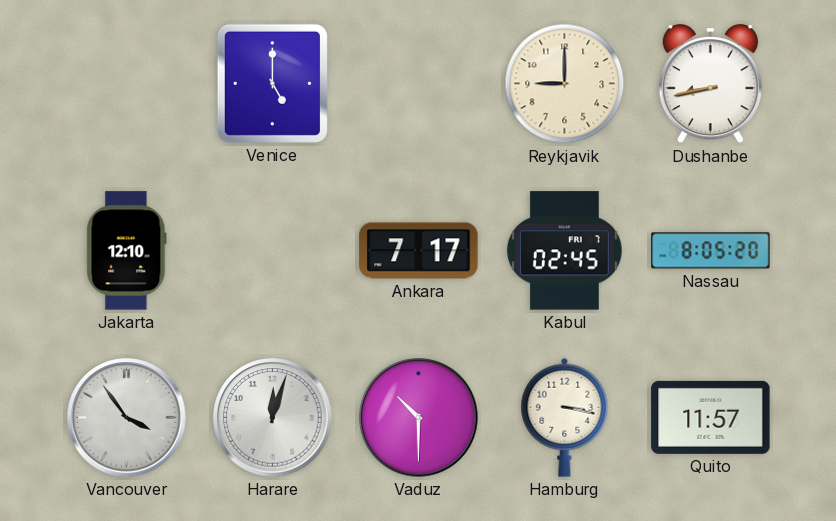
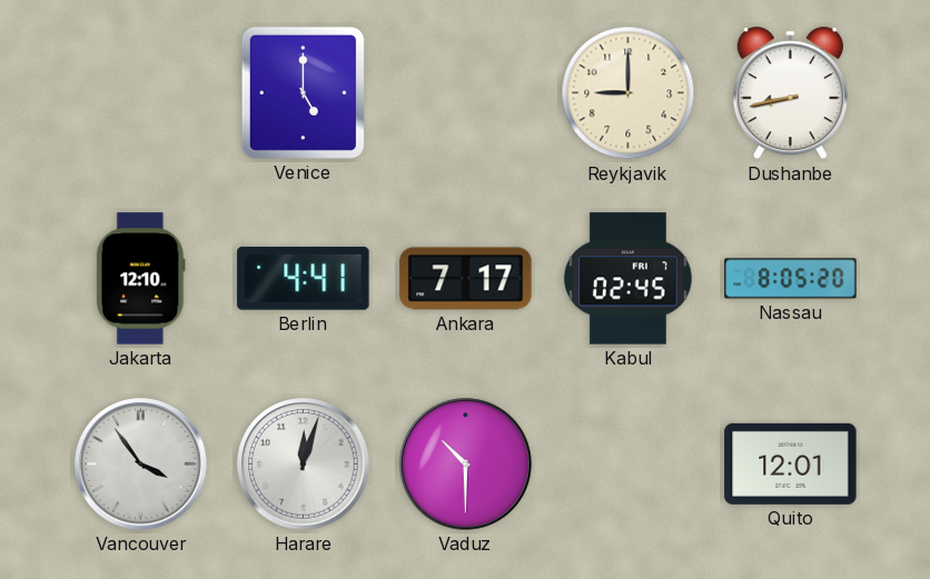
Berlin: none -> 4:41 (304, 278)
Hamburg: 3:17 -> none (565, 417)
Quito: 11:57 -> 12:01 (791, 463)
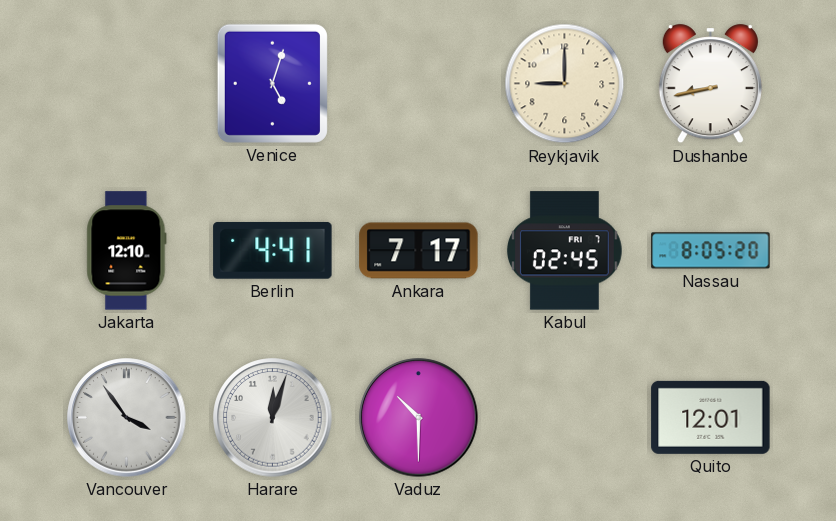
Venice: 5:00 -> 5:03 (272, 83)
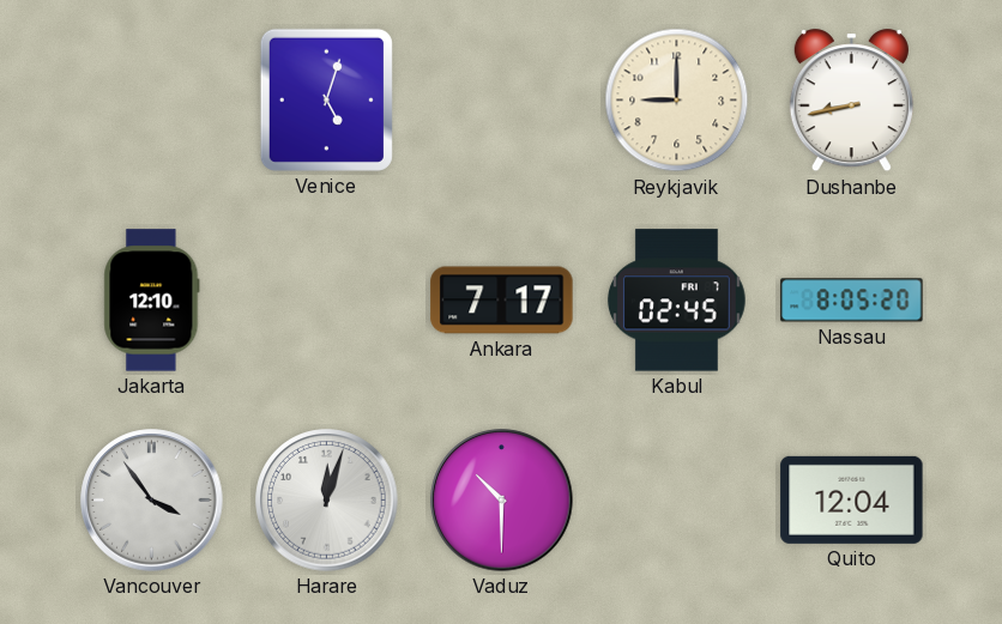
Berlin: 4:41 -> none (273, 250)
Quito: 12:01 -> 12:04 (852, 499)
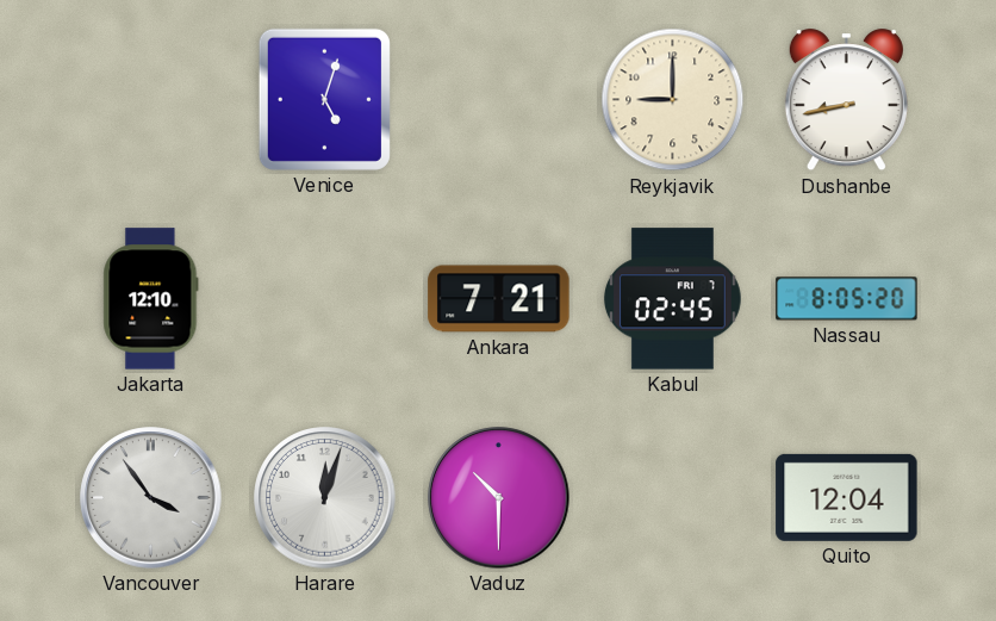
Ankara: 7:17 -> 7:21 (499, 299)
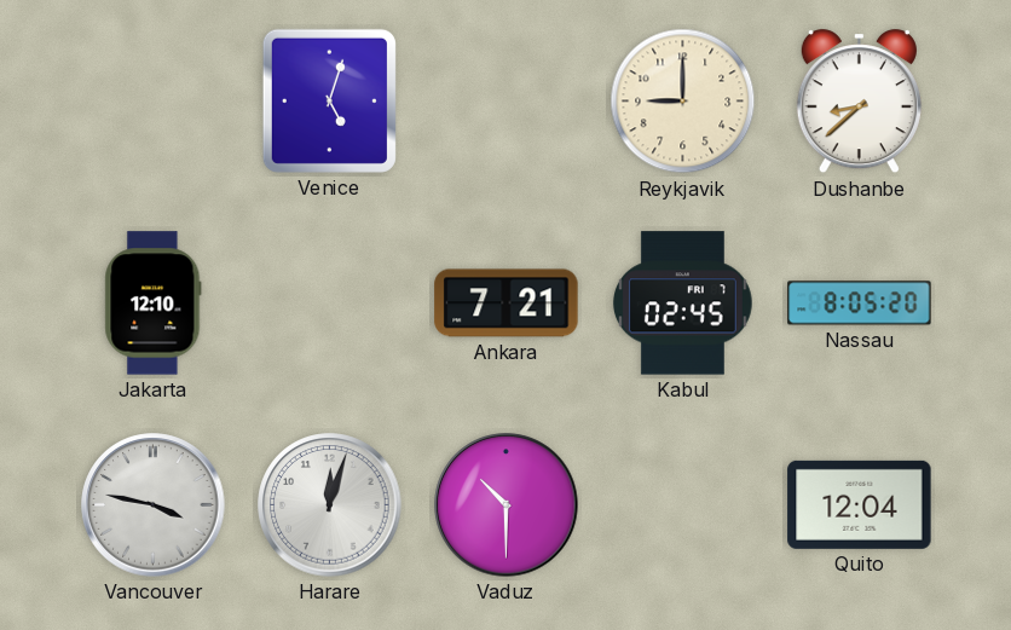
Dushanbe: 8:43 -> 8:38 (859, 102)
Vancouver: 3:54 -> 3:47 (154, 505)
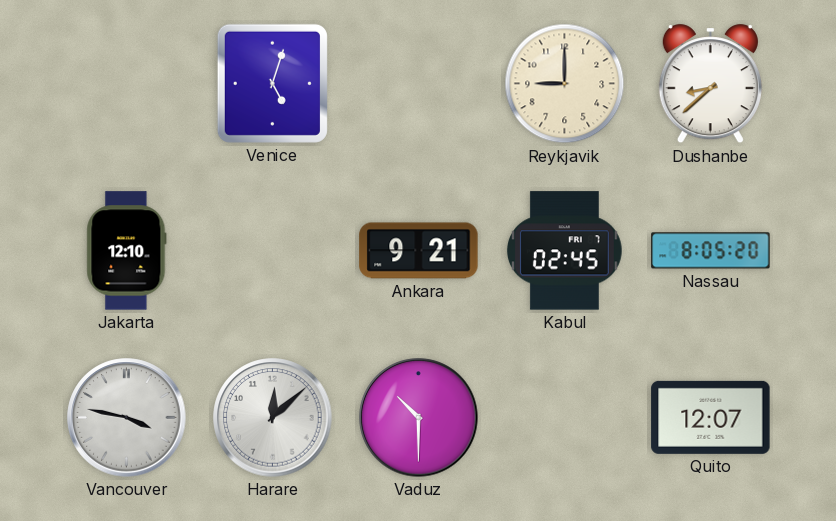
Ankara: 7:21 -> 9:21 (419, 251)
Harare: 12:03 -> 12:08 (273, 418)
Quito: 12:04 -> 12:07 (711, 417)
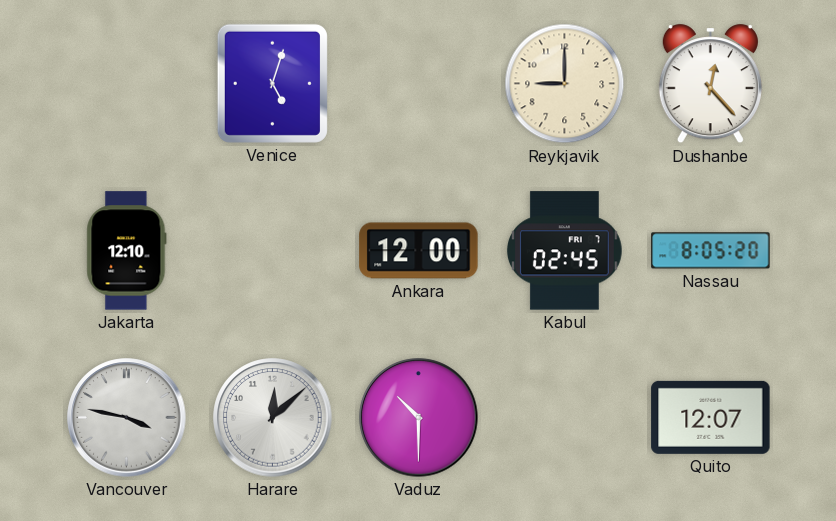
Dushanbe: 8:38 -> 12:23 (710, 84)
Ankara: 9:21 -> 12:00 (419, 251)
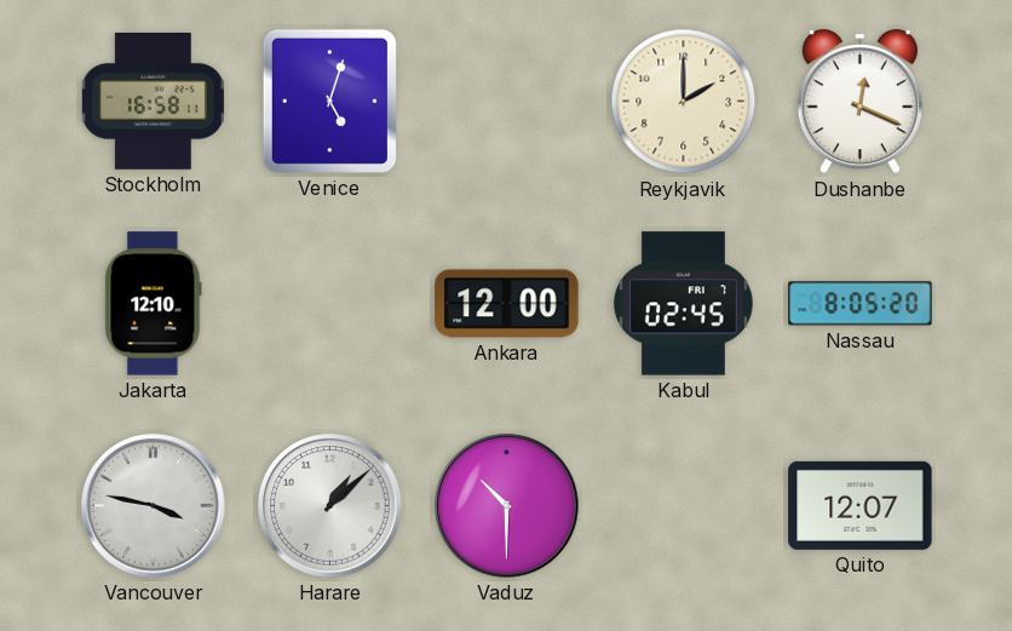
Stockholm: none -> 16:58 (153, 102)
Reykjavik: 9:00 -> 2:00 (684, 102)
Dushanbe: 12:23 -> 12:19 (859, 102)
Harare: 12:08 -> 1:08 (330, 506)
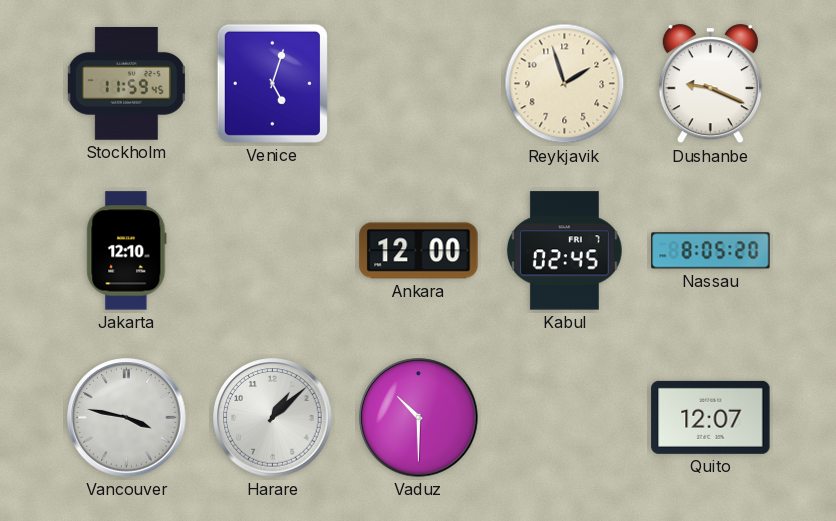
Stockholm: 16:58 -> 11:59 (126, 84)
Reykjavik: 2:00 -> 1:57 (565, 84)
Dushanbe: 12:19 -> 9:19 (710, 84)
